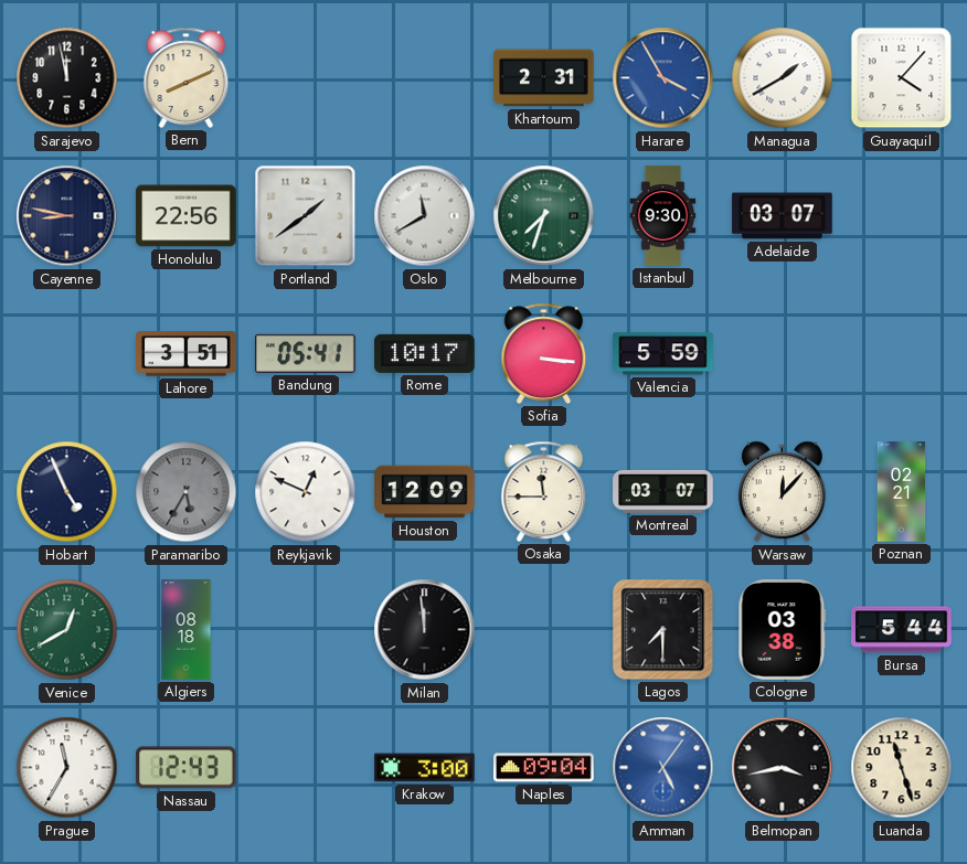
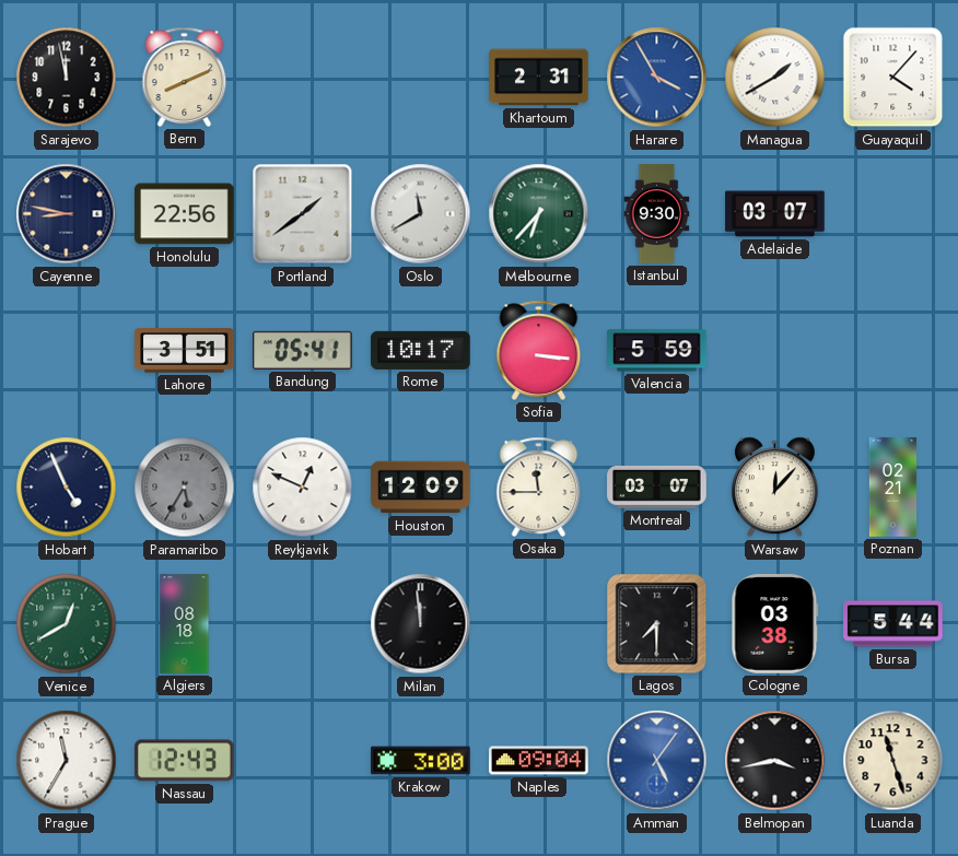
Melbourne: 7:33 -> 6:37 (539, 214)
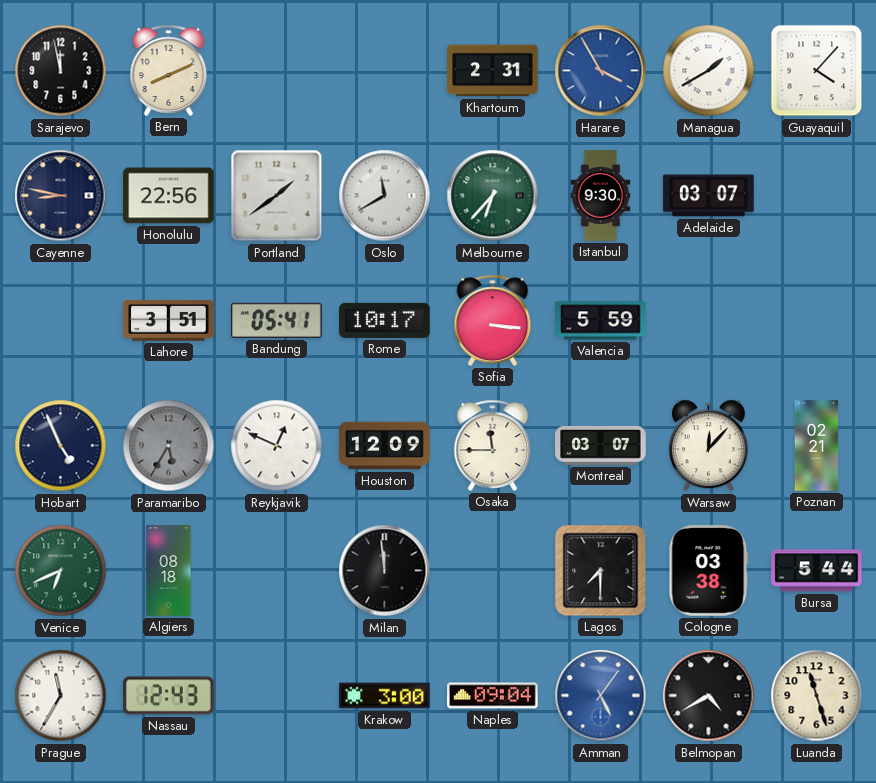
Venice: 12:40 -> 6:41 (61, 571)
Belmopan: 3:43 -> 4:40 (709, 696)
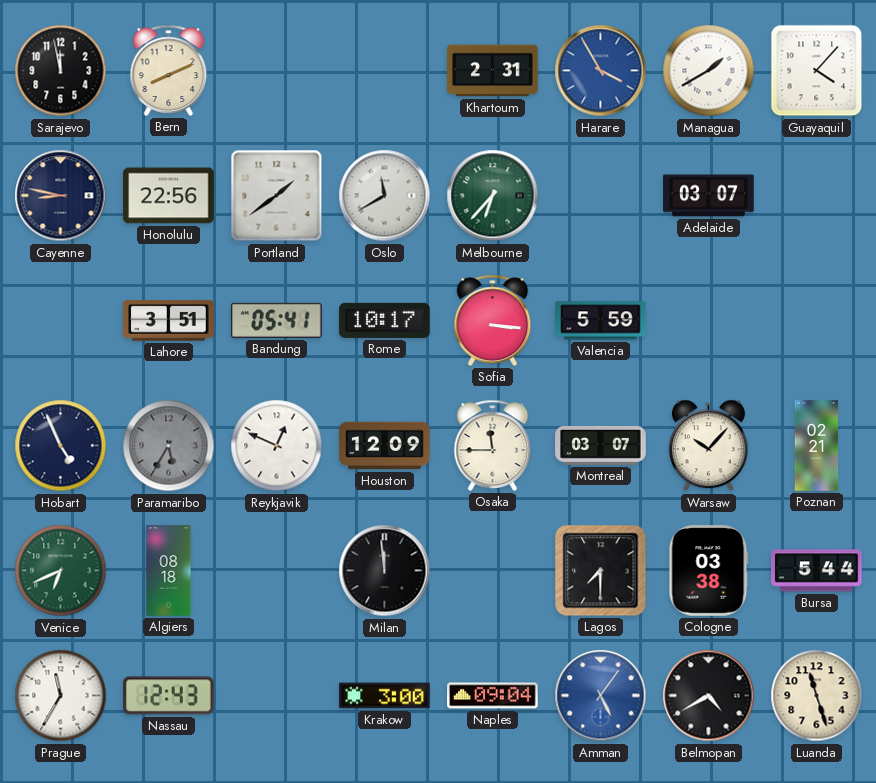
Istanbul: 9:30 -> none (601, 196)
Warsaw: 12:07 -> 10:07 (708, 446)
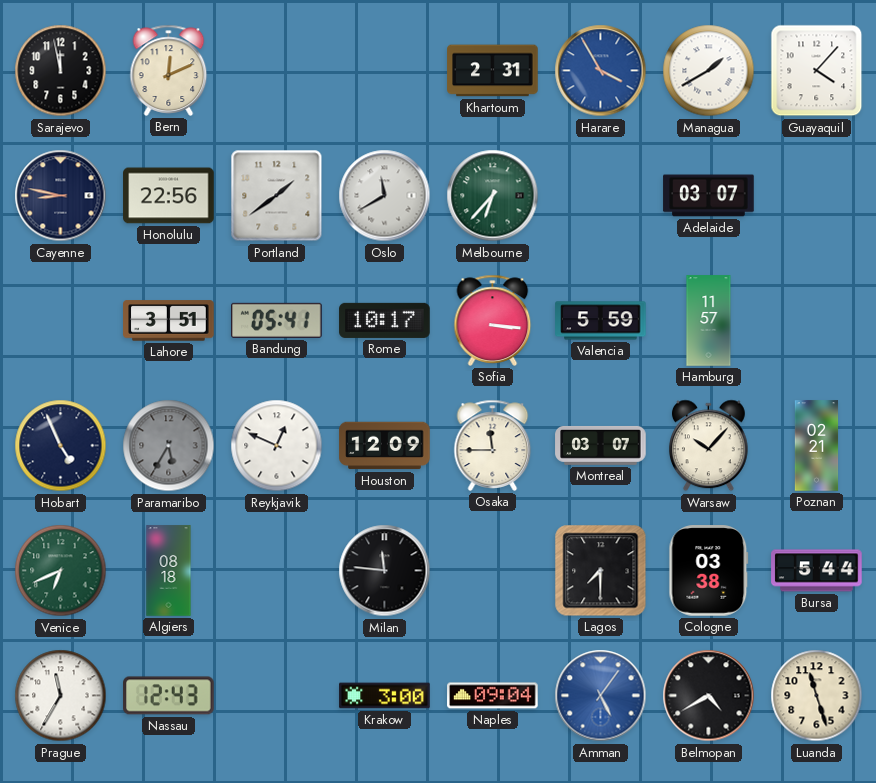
Bern: 8:11 -> 12:11 (169, 70)
Hamburg: none -> 11:57 (709, 321)
Milan: 11:59 -> 11:46 (385, 571)
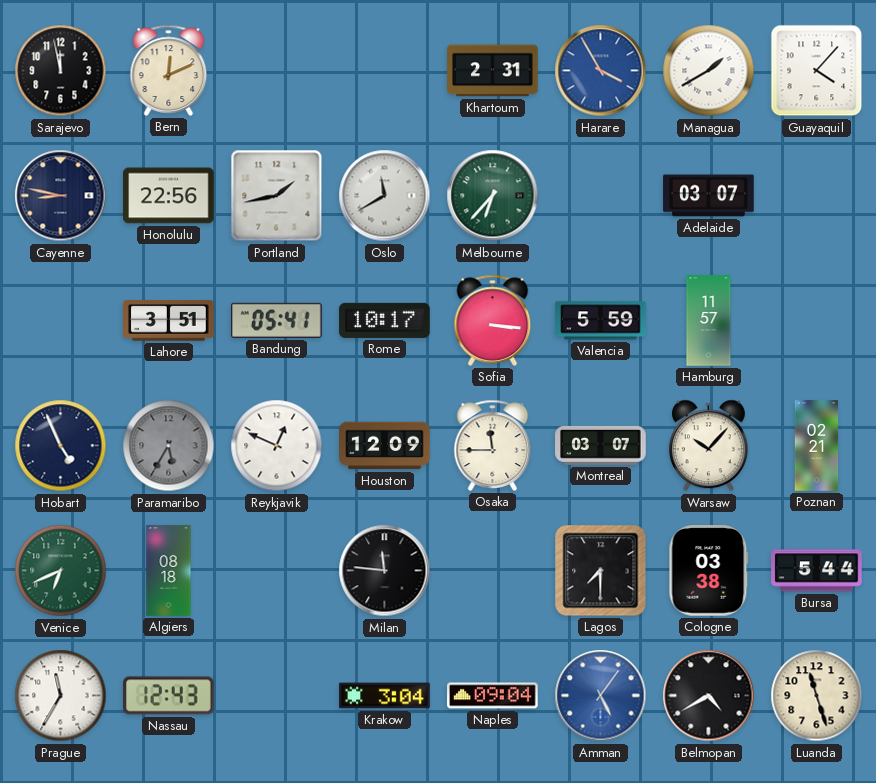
Portland: 1:39 -> 1:43 (277, 196)
Krakow: 3:00 -> 3:04 (385, 696)
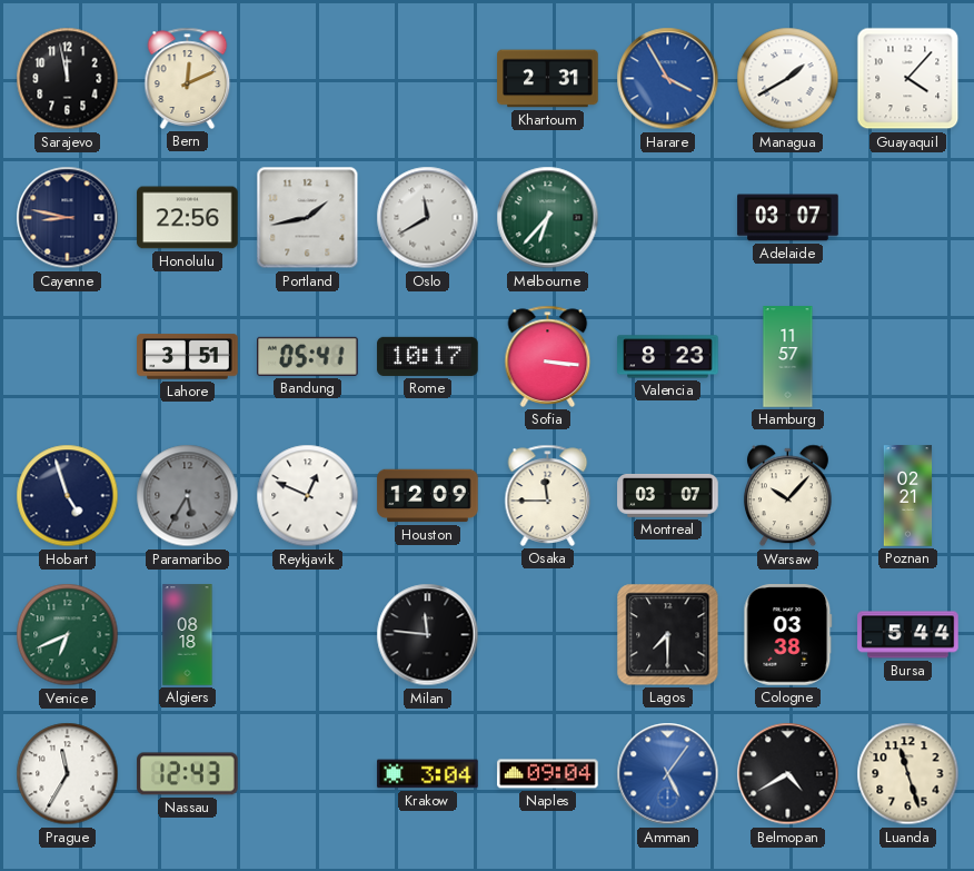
Valencia: 5:59 -> 8:23 (668, 357)
Hobart: 4:56 -> 4:57 (68, 496)
